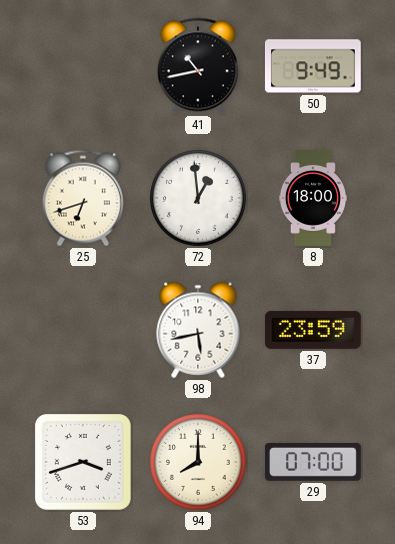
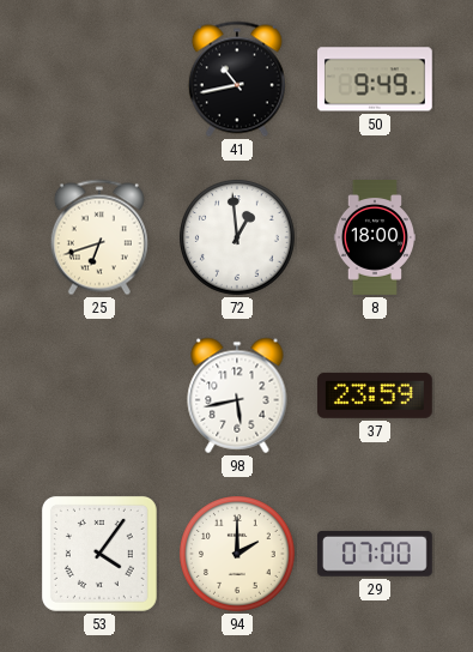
53: 3:42 -> 4:06 (99, 554)
94: 8:00 -> 2:00 (238, 555)
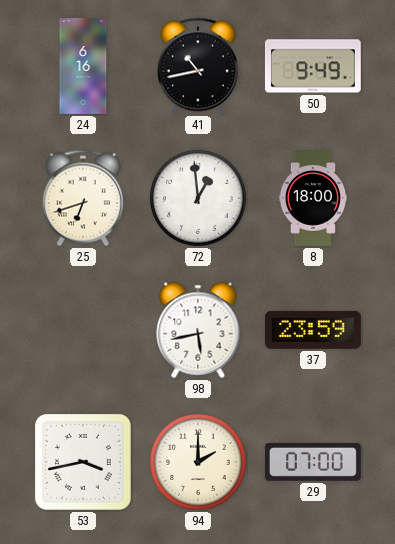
24: none -> 6:16 (83, 67)
53: 4:06 -> 3:43 (83, 462)
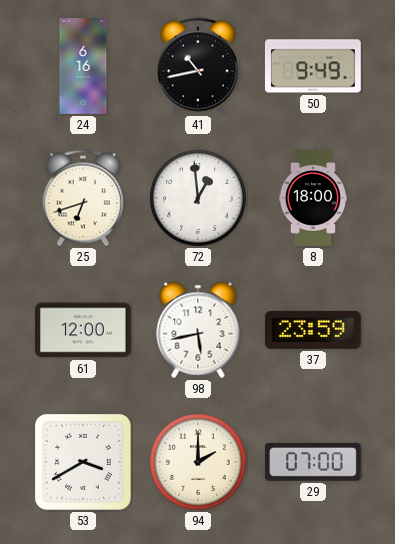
61: none -> 12:00 (84, 330)
53: 3:43 -> 3:40 (83, 462)
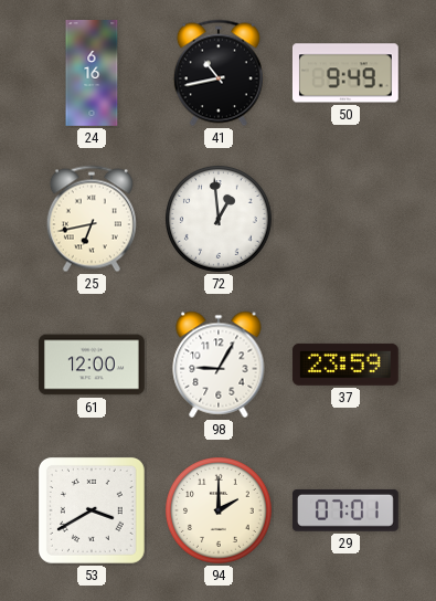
25: 6:42 -> 6:43 (92, 219)
8: 18:00 -> none (312, 198)
98: 5:43 -> 9:05 (219, 365)
29: 07:00 -> 07:01 (345, 510)
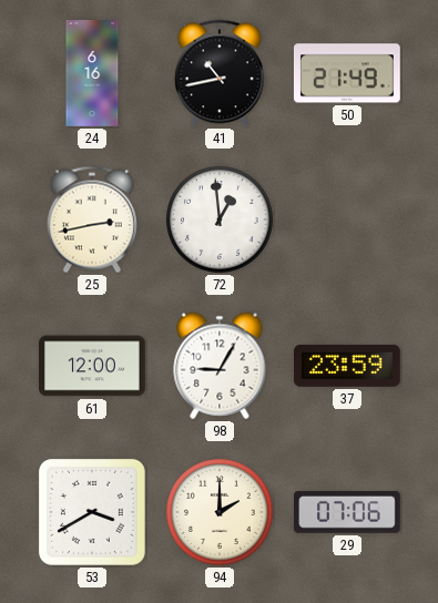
50: 9:49 -> 21:49 (347, 73)
25: 6:43 -> 2:43 (92, 219)
29: 07:01 -> 07:06 (347, 512)
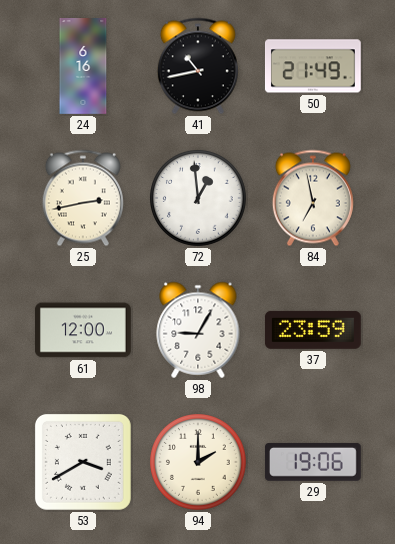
84: none -> 6:58 (313, 198)
29: 07:06 -> 19:06 (313, 462)
